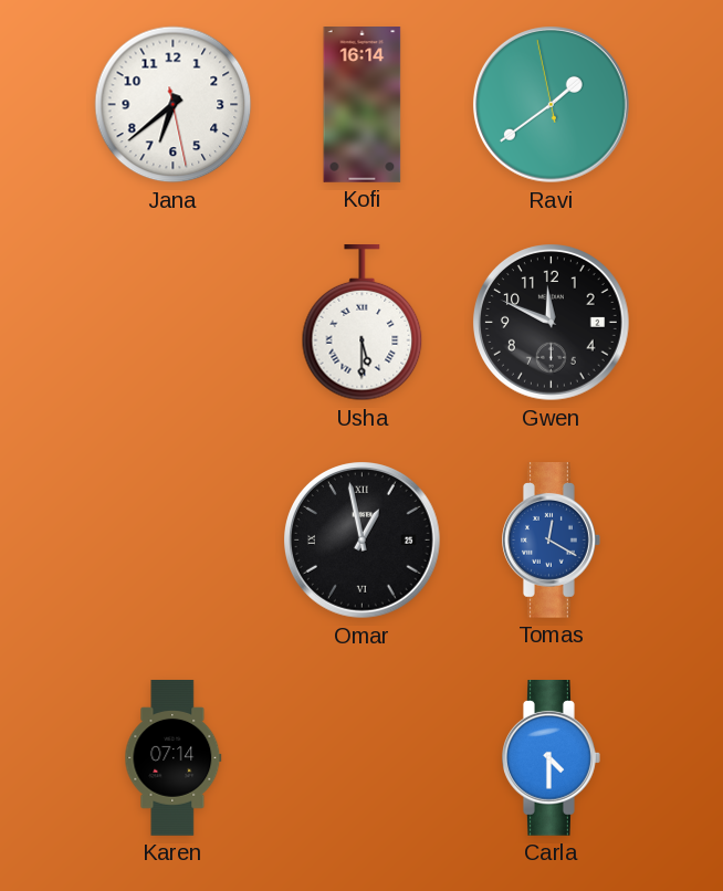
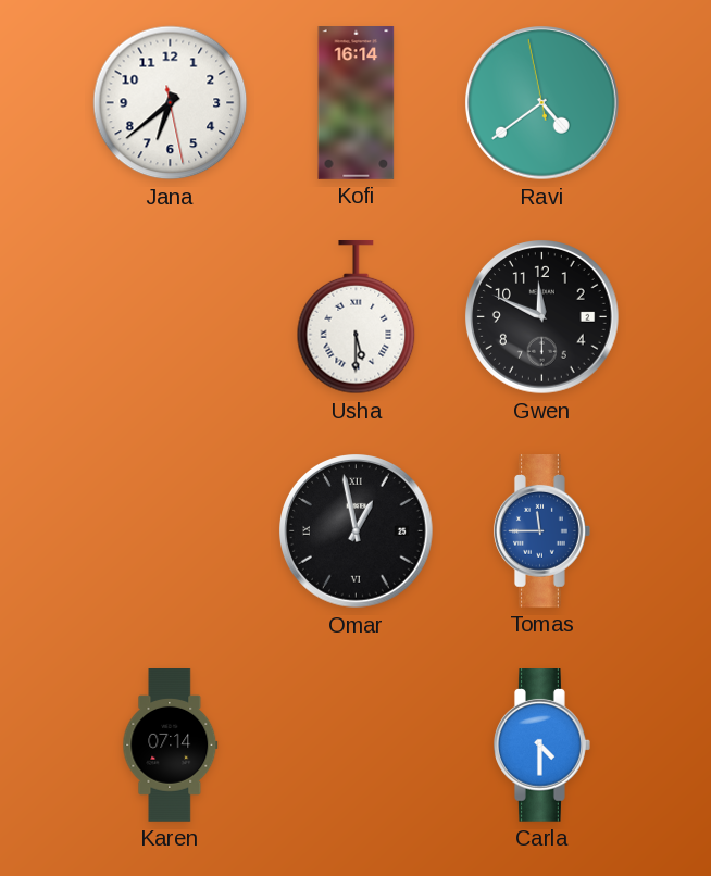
Ravi: 1:38 -> 4:38 (542, 103)
Tomas: 12:20 -> 11:45 (542, 531)
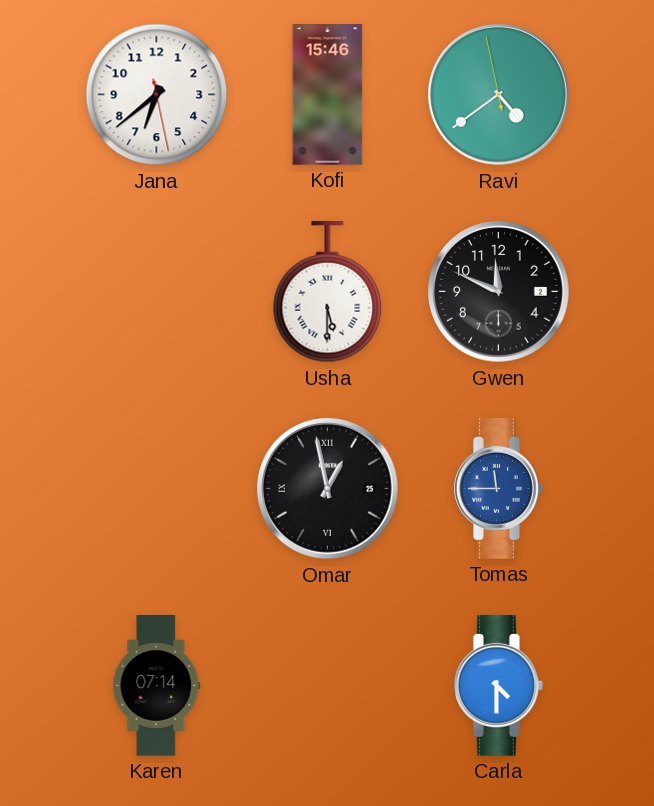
Kofi: 16:14 -> 15:46 (328, 95)
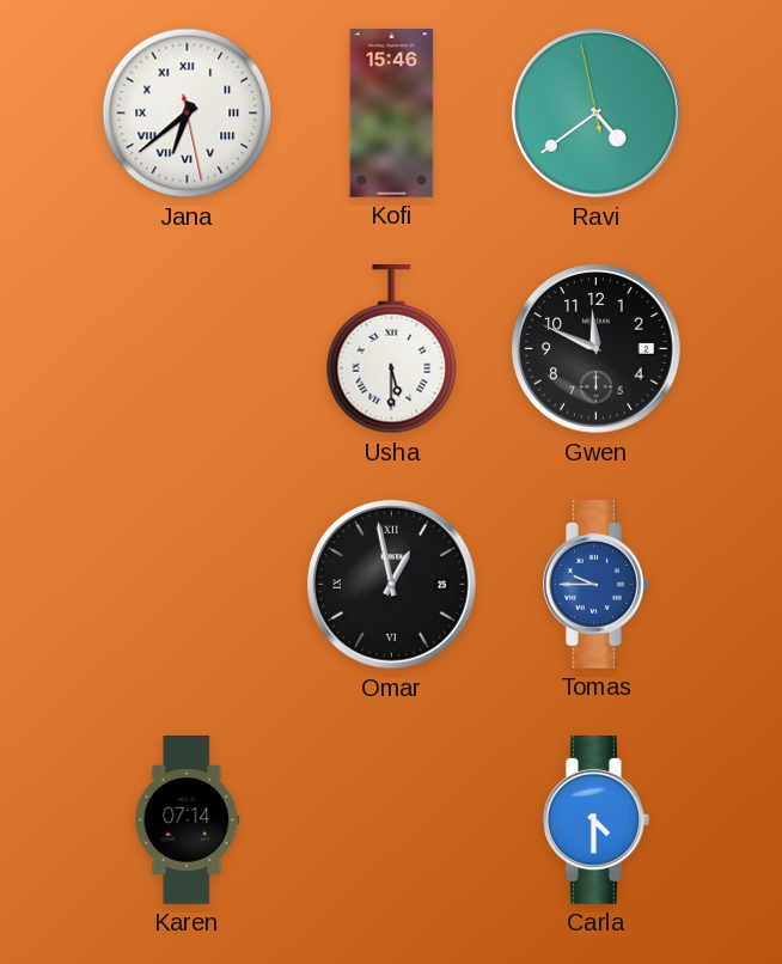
Jana numerals: Arabic -> Roman (188, 114)
Tomas: 11:45 -> 9:45 (597, 585)
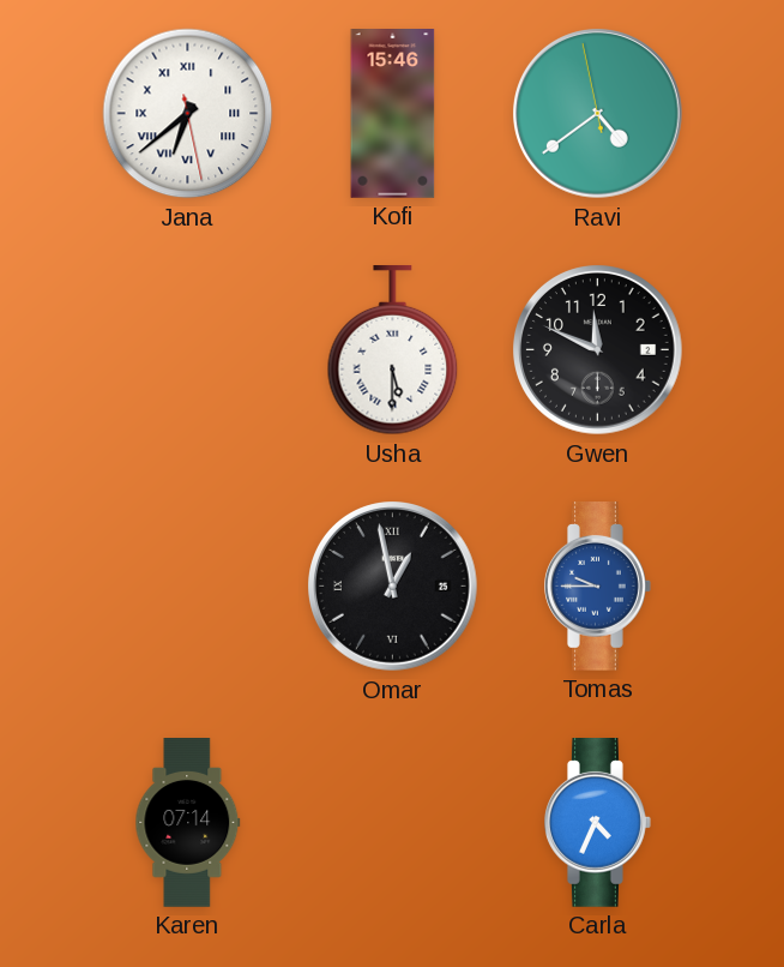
Carla: 4:30 -> 4:34 (598, 823)
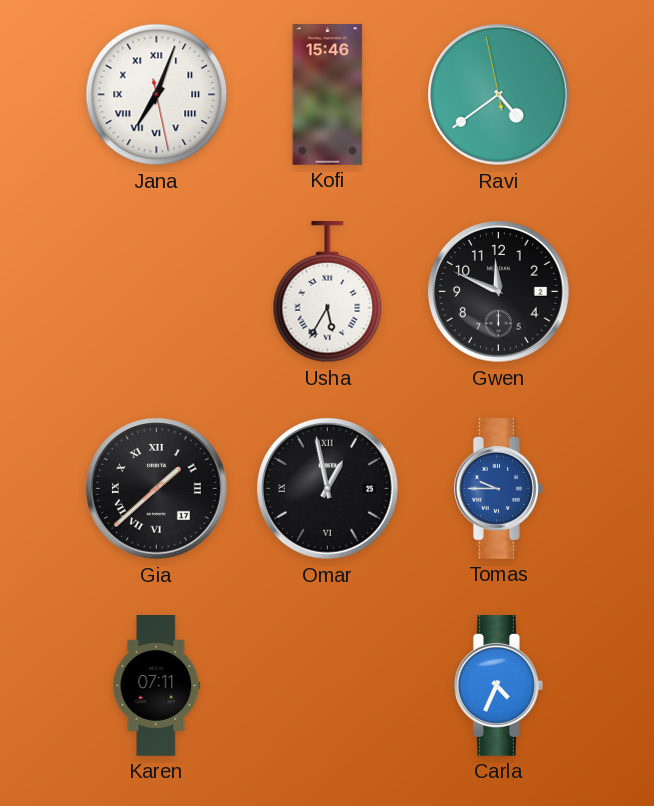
Jana: 6:38 -> 7:03 (157, 95)
Usha: 5:30 -> 5:35 (328, 293)
Gia: none -> 1:38 (157, 489)
Karen: 07:14 -> 07:11 (157, 686)
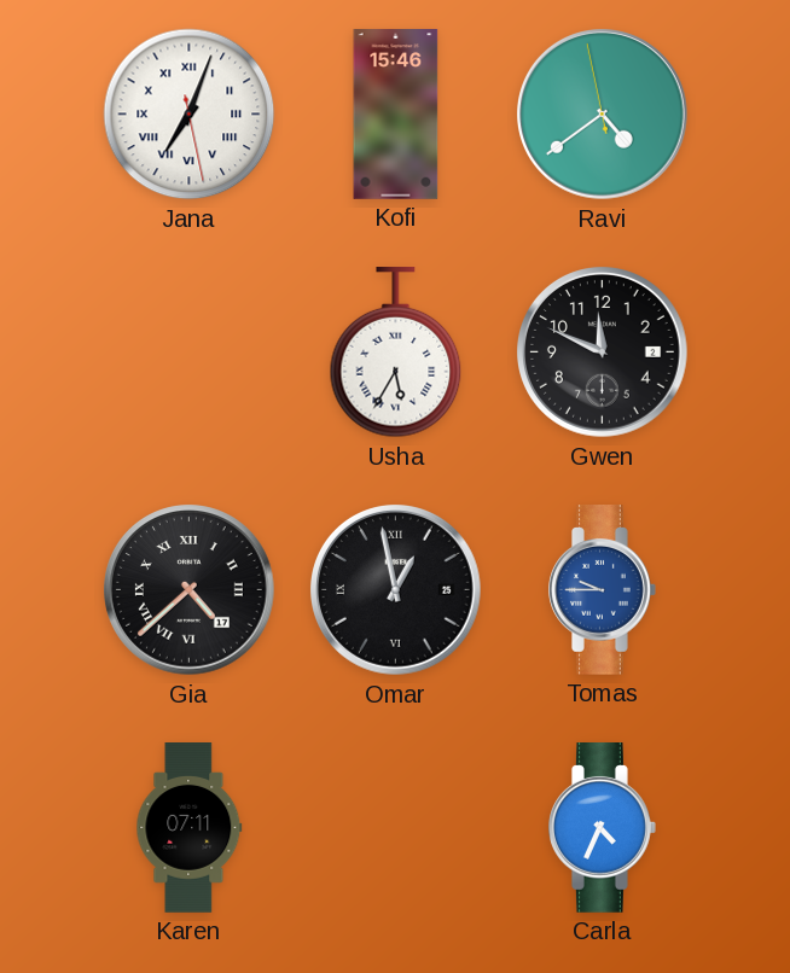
Gia: 1:38 -> 4:38 (190, 590)
